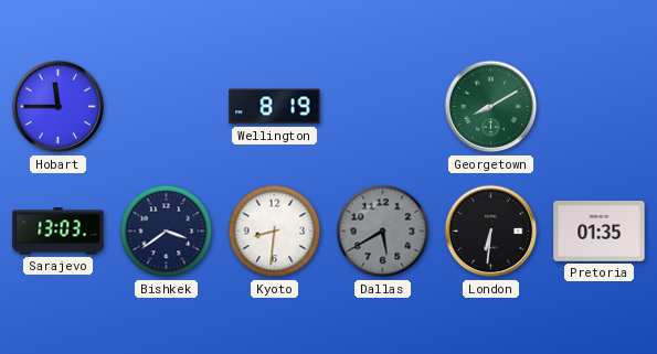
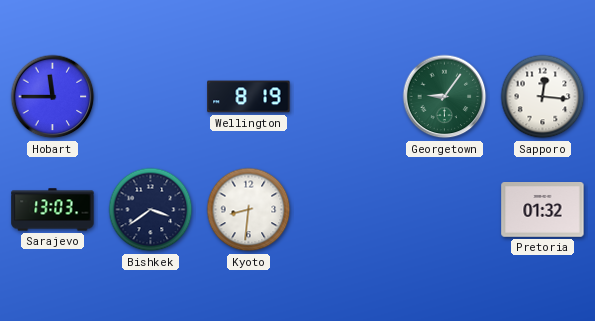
Georgetown: 8:10 -> 9:06 (445, 97)
Sapporo: none -> 12:16 (543, 97)
Dallas: 5:40 -> none (383, 232)
London: 6:31 -> none (491, 232)
Pretoria: 01:35 -> 01:32 (543, 210)
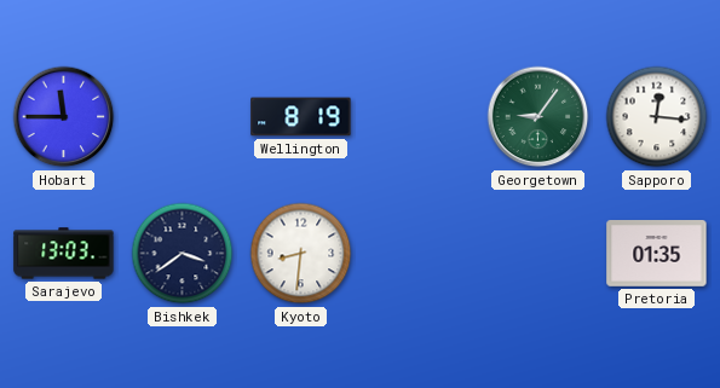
Pretoria: 01:32 -> 01:35 (657, 254)
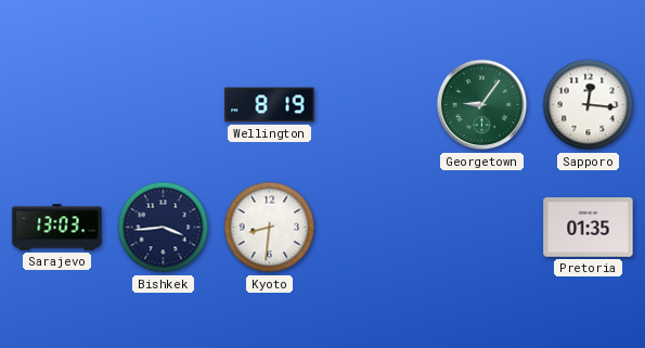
Hobart: 11:45 -> none (64, 117)
Bishkek: 3:39 -> 3:44 (164, 228)
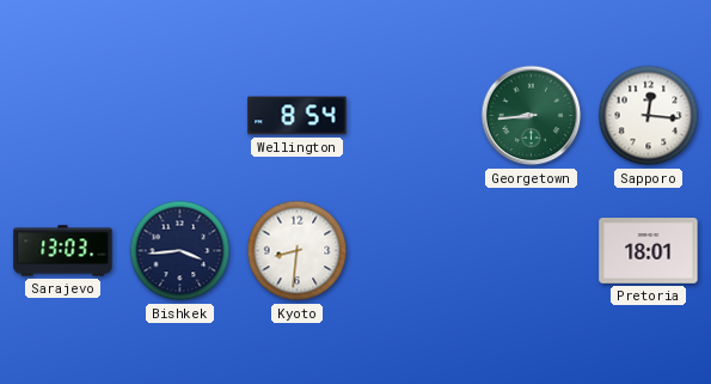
Wellington: 8:19 -> 8:54 (298, 116)
Georgetown: 9:06 -> 8:44 (532, 116)
Pretoria: 01:35 -> 18:01 (649, 251)
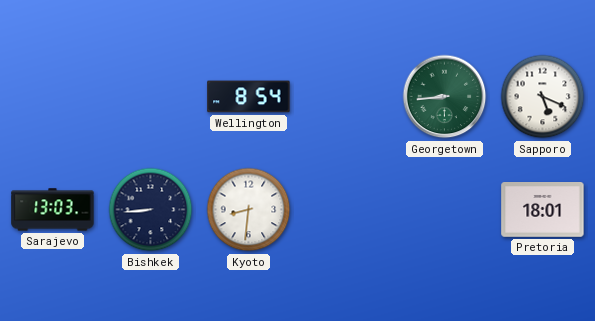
Sapporo: 12:16 -> 5:19 (543, 97)
Bishkek: 3:44 -> 8:44 (151, 210)
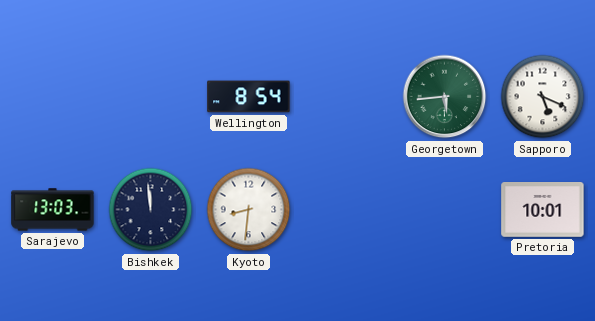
Georgetown: 8:44 -> 5:44 (445, 97)
Bishkek: 8:44 -> 11:59 (151, 210)
Pretoria: 18:01 -> 10:01 (543, 210)
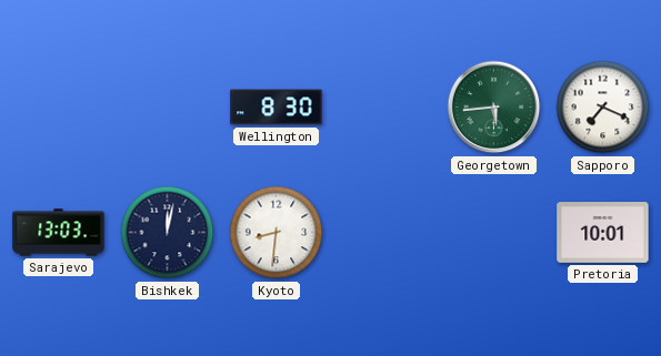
Wellington: 8:54 -> 8:30 (277, 108)
Sapporo: 5:19 -> 7:19 (603, 108)
Bishkek: 11:59 -> 12:02 (168, 233)
